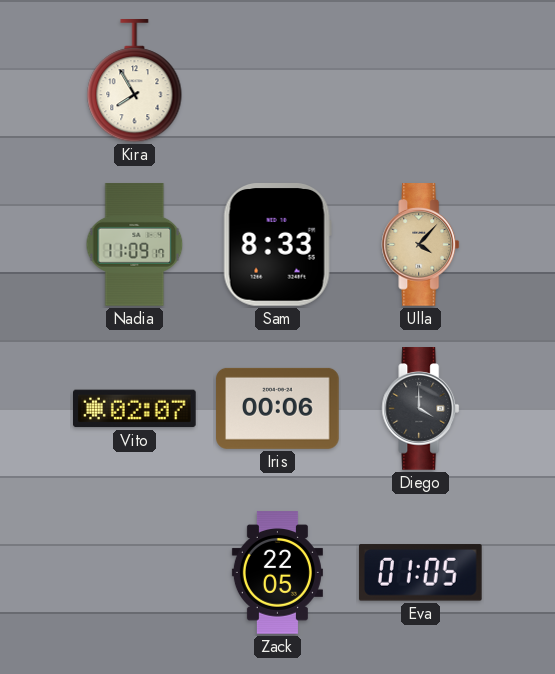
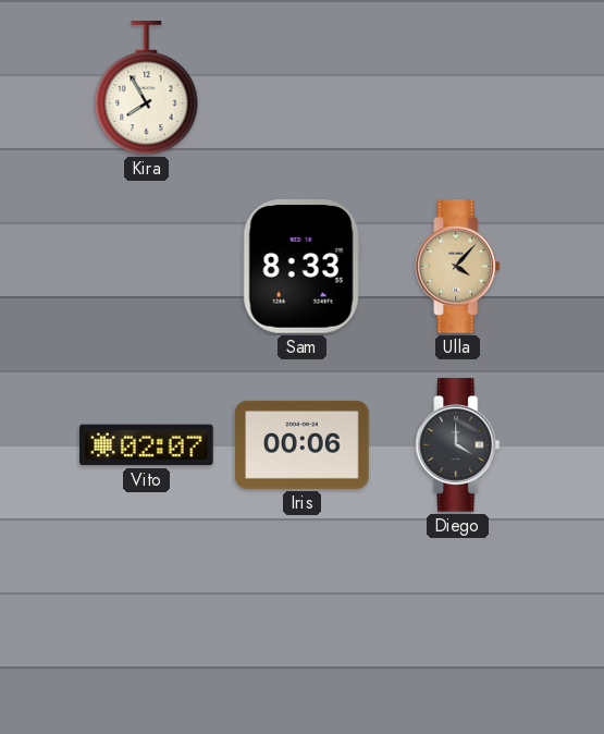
Nadia: 11:09 -> none (135, 245)
Zack: 22:05 -> none (277, 573)
Eva: 01:05 -> none (420, 573)
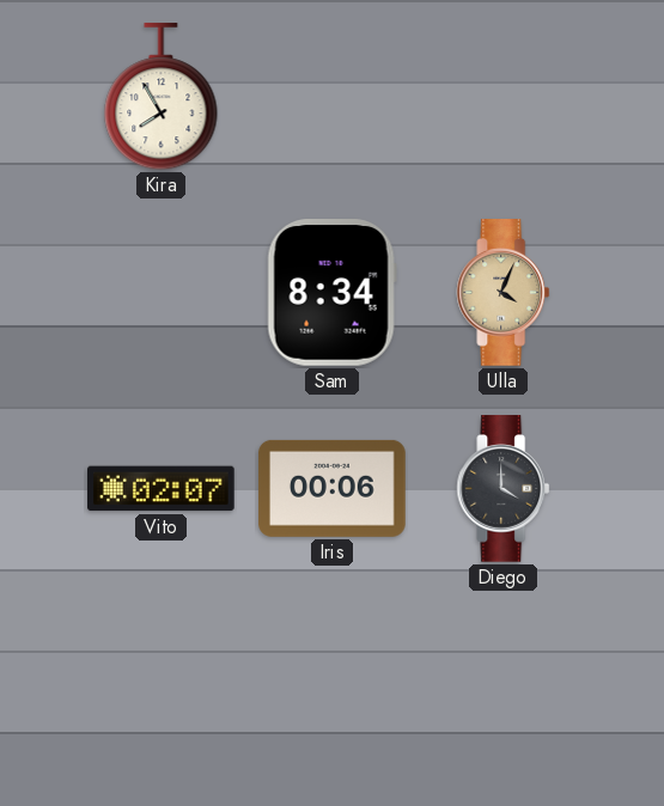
Sam: 8:33 -> 8:34 (331, 293)
Ulla: 4:07 -> 4:04 (504, 293)
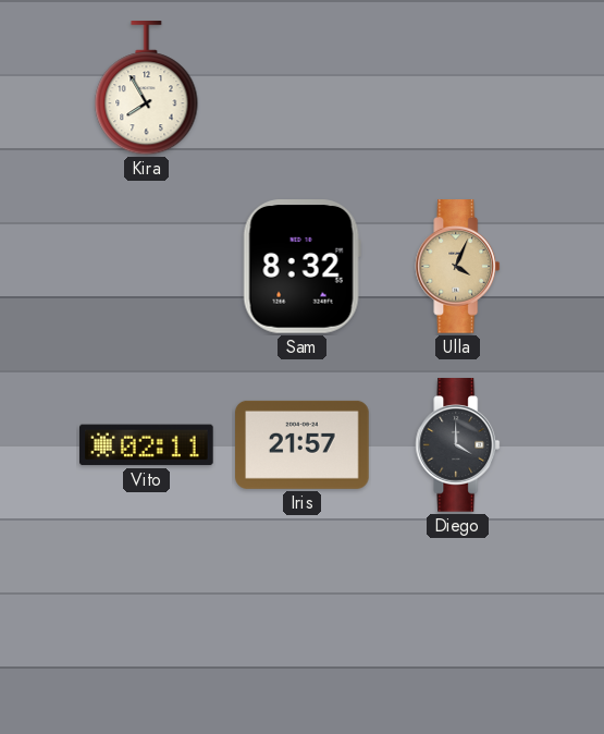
Sam: 8:34 -> 8:32 (301, 267)
Vito: 02:07 -> 02:11 (147, 445)
Iris: 00:06 -> 21:57 (303, 444)
